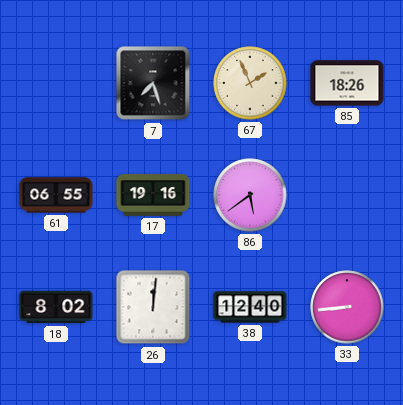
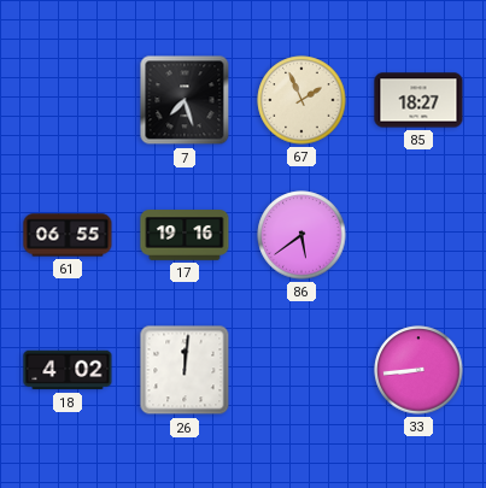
85: 18:26 -> 18:27 (418, 100)
18: 8:02 -> 4:02 (68, 370)
38: 12:40 -> none (250, 307)
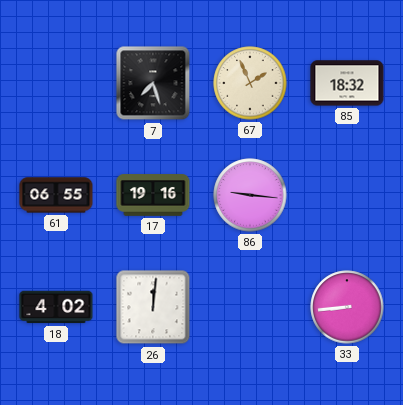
85: 18:27 -> 18:32 (347, 83)
86: 5:39 -> 9:16 (250, 195)
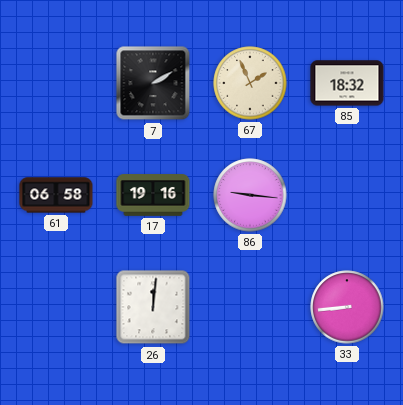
7: 7:27 -> 2:10 (153, 83)
61: 06:55 -> 06:58 (56, 195)
18: 4:02 -> none (56, 307)
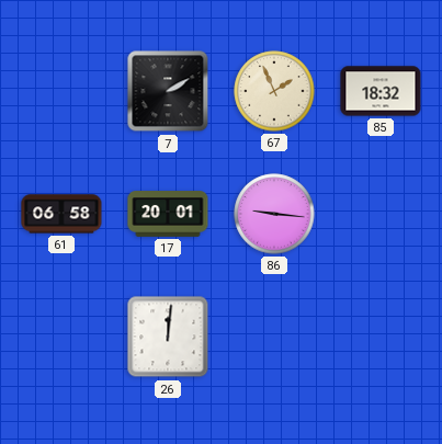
17: 19:16 -> 20:01 (168, 214)
33: 8:44 -> none (347, 307)
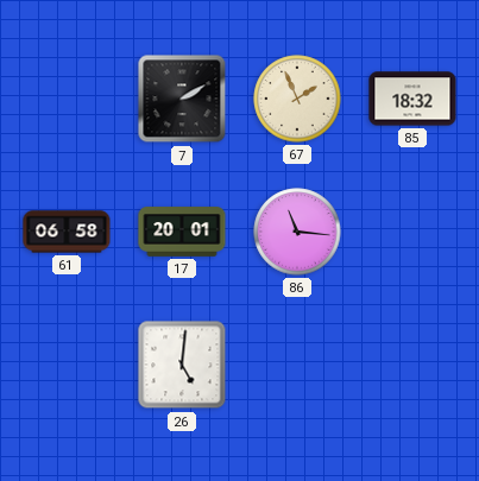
86: 9:16 -> 11:16 (297, 232)
26: 12:01 -> 5:01 (182, 365)
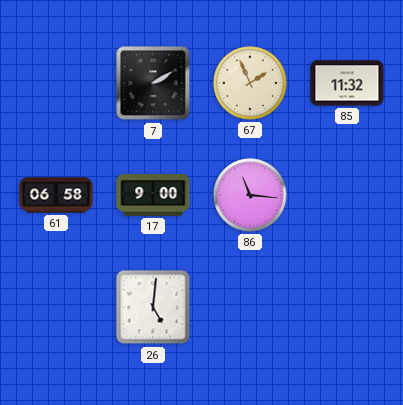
85: 18:32 -> 11:32 (347, 83)
17: 20:01 -> 9:00 (153, 195)
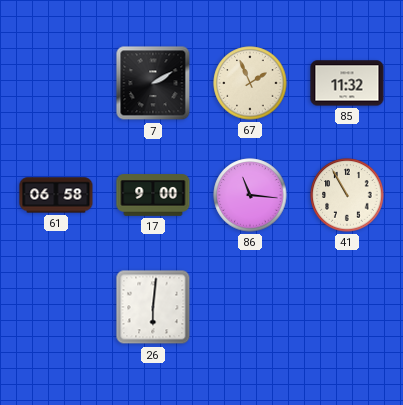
41: none -> 10:55 (347, 195)
26: 5:01 -> 6:01 (153, 307)
